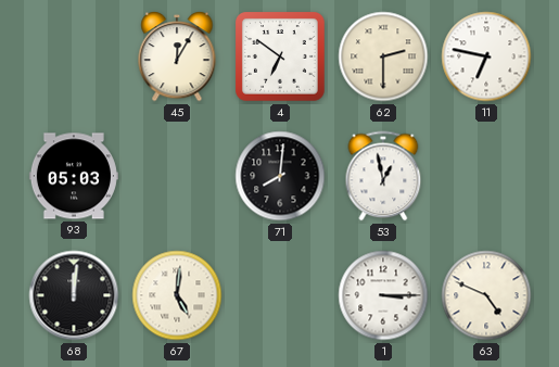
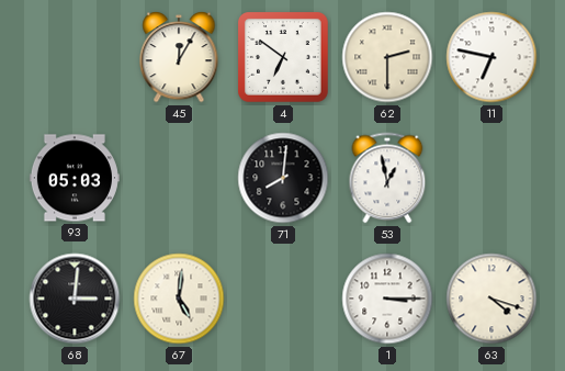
68: 12:01 -> 3:01 (75, 299)
63: 4:49 -> 4:18 (491, 299)
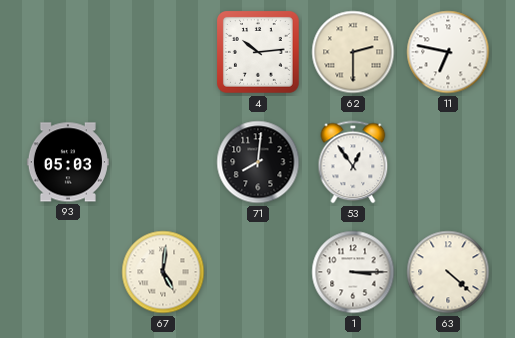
45: 12:05 -> none (179, 57)
4: 6:51 -> 10:14 (259, 53)
53: 12:58 -> 12:54 (353, 162)
68: 3:01 -> none (75, 299)
63: 4:18 -> 4:22 (448, 272)
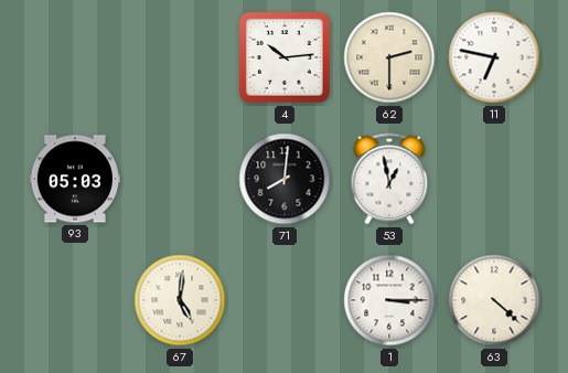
53: 12:54 -> 12:58 (389, 179)
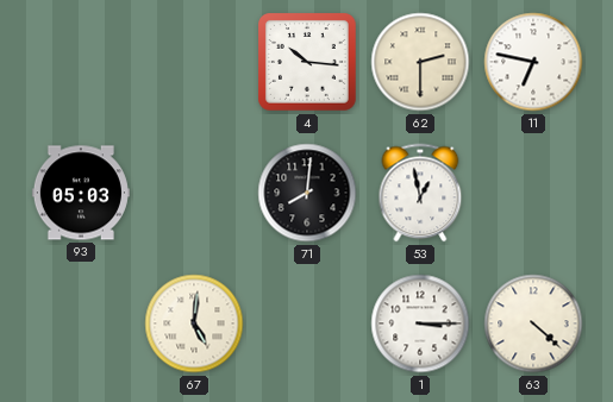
4: 10:14 -> 10:16 (308, 63)
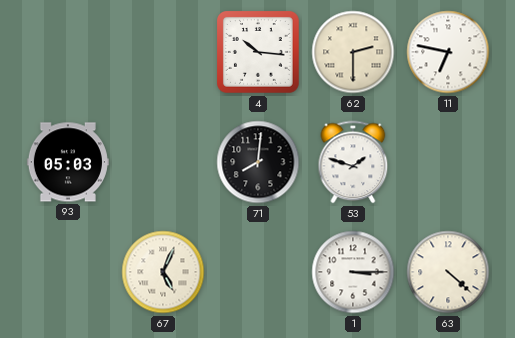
53: 12:58 -> 1:48 (353, 162)
67: 5:01 -> 5:04 (163, 272)
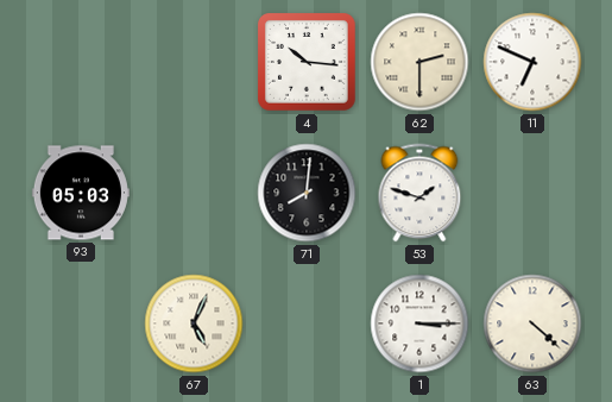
11: 6:47 -> 6:49 (532, 62)
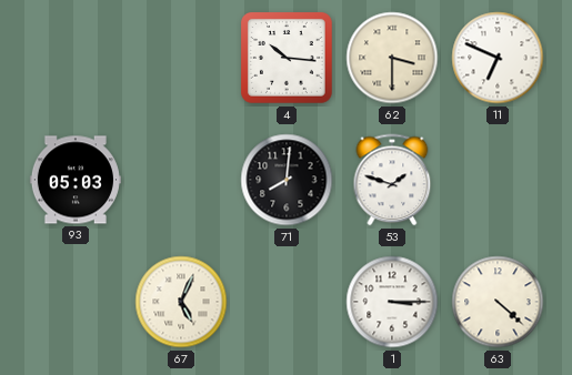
62: 2:30 -> 3:30 (392, 58)
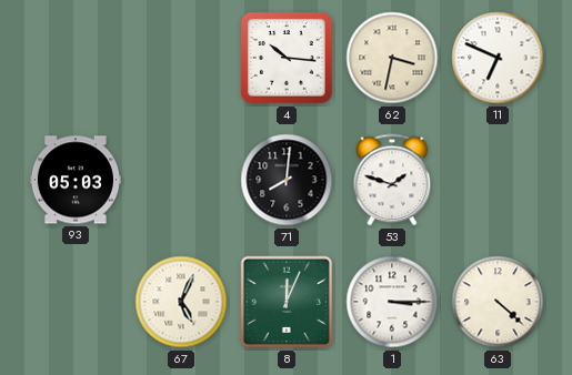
62: 3:30 -> 3:32 (392, 58)
8: none -> 12:04 (287, 302)
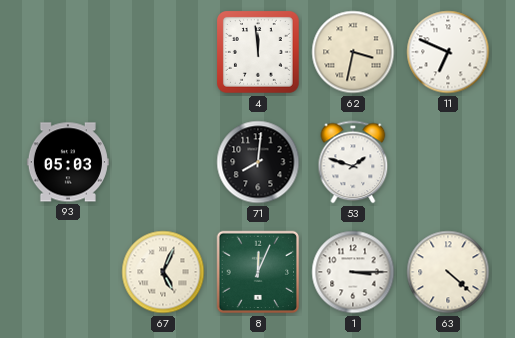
4: 10:16 -> 11:59 (259, 53)
